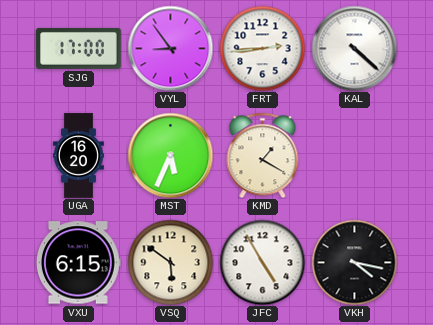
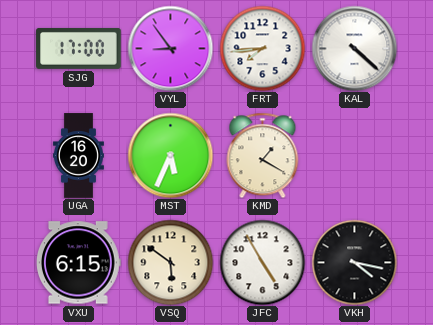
FRT: 2:44 -> 7:44 (262, 48)
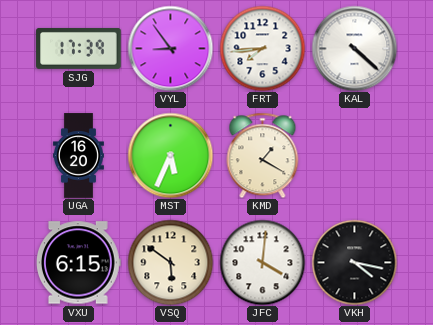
SJG: 17:00 -> 17:39 (79, 48)
JFC: 4:55 -> 4:01 (262, 262)
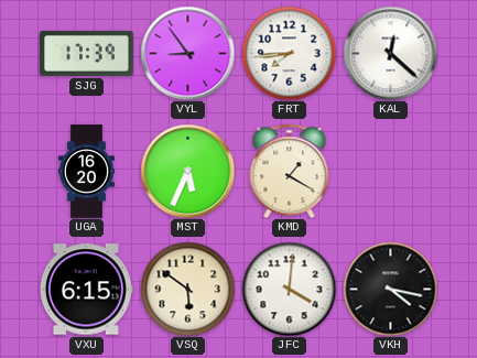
KAL: 4:22 -> 12:22 (390, 53)
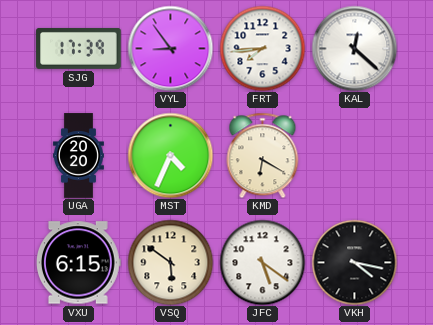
UGA: 16:20 -> 20:20 (78, 156)
MST: 5:34 -> 4:34 (170, 155)
KMD: 1:20 -> 6:20 (263, 155)
JFC: 4:01 -> 5:21 (262, 262)
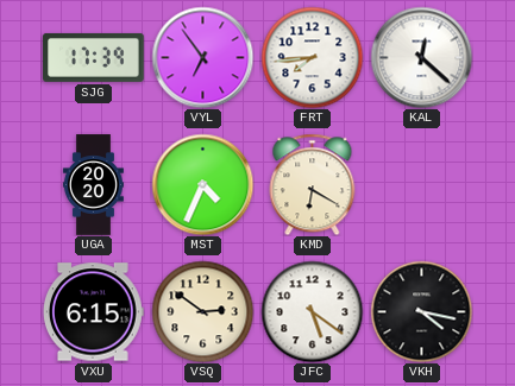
VYL: 8:54 -> 6:54 (202, 57)
VSQ: 5:51 -> 2:51 (202, 311)
